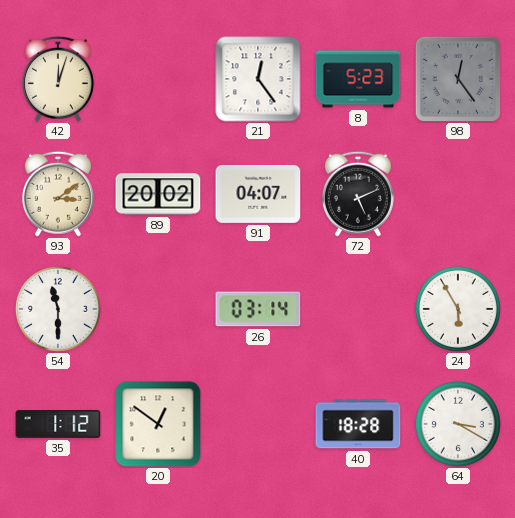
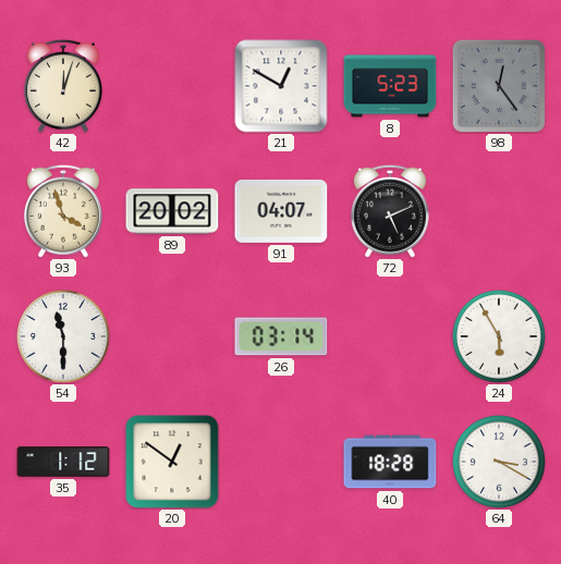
21: 12:24 -> 12:50 (281, 86)
93: 3:09 -> 3:57 (63, 211)
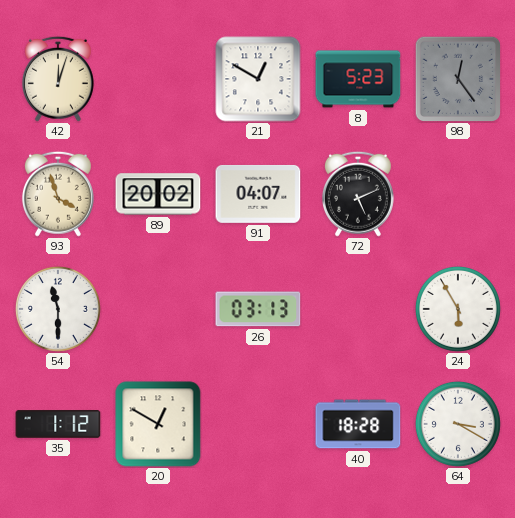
26: 03:14 -> 03:13 (258, 309)
20: 12:51 -> 12:50 (158, 424)
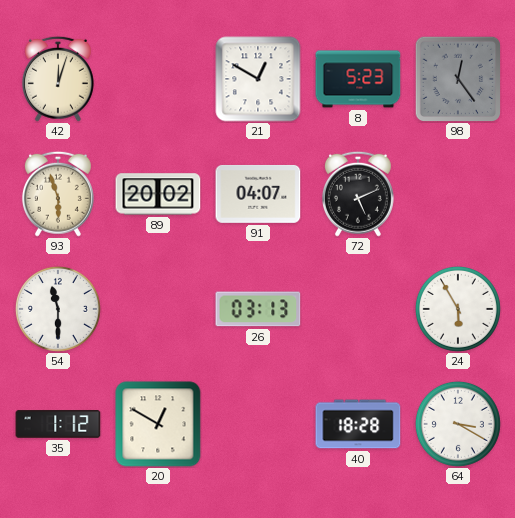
93: 3:57 -> 5:57 (58, 194)
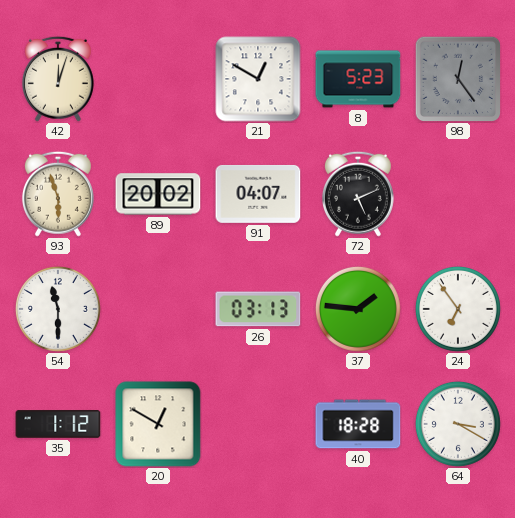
37: none -> 1:46 (358, 309)
24: 5:55 -> 6:54 (458, 309)
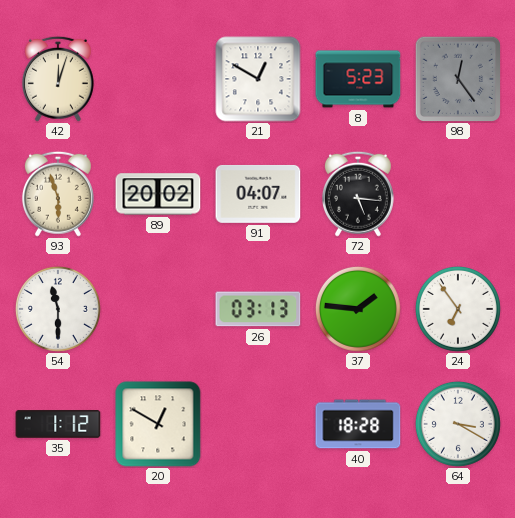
72: 5:11 -> 5:16 (358, 194)
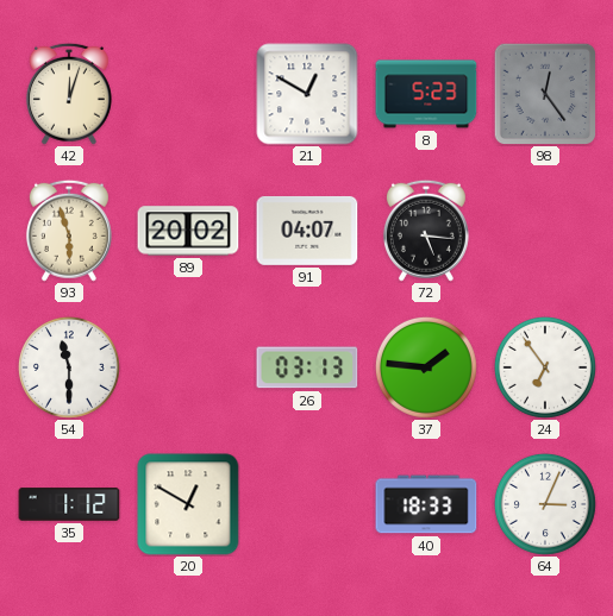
40: 18:28 -> 18:33 (426, 504)
64: 3:20 -> 3:04 (545, 504)
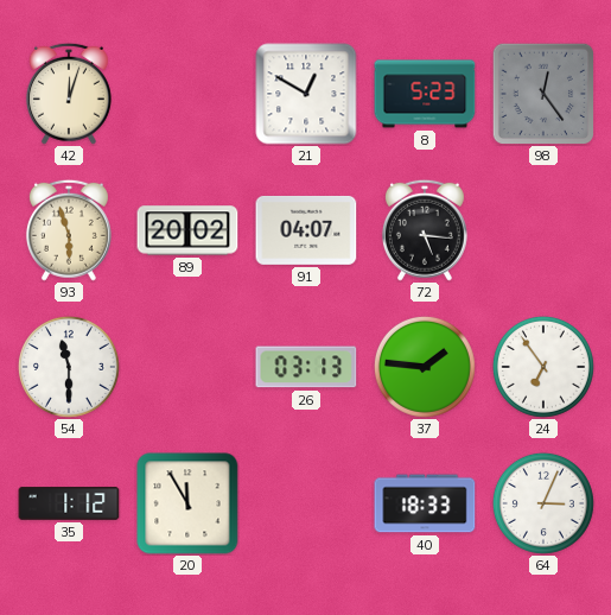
20: 12:50 -> 11:55 (187, 503)
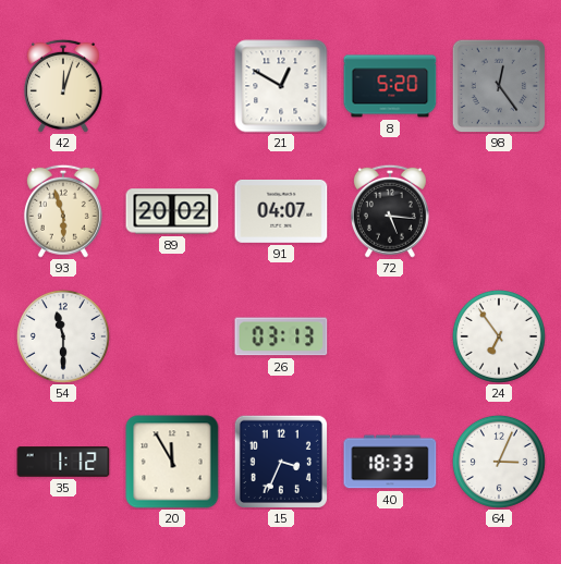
8: 5:23 -> 5:20 (390, 86)
37: 1:46 -> none (425, 367)
15: none -> 3:34 (280, 461)
